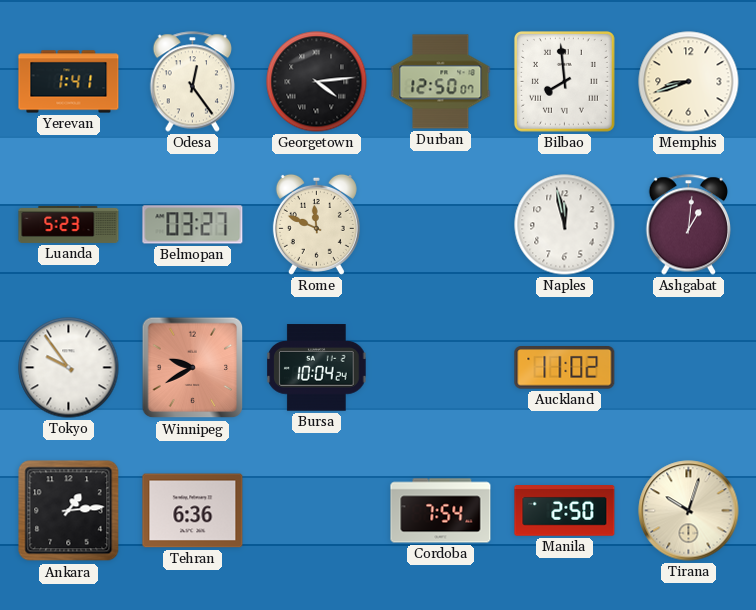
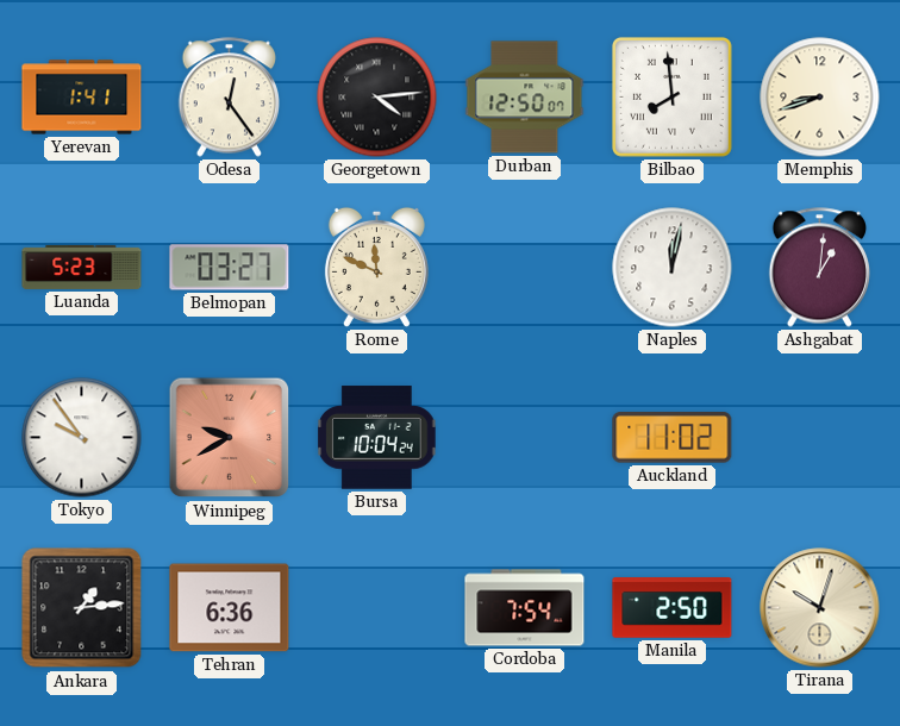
Naples: 11:58 -> 12:02 (673, 268)
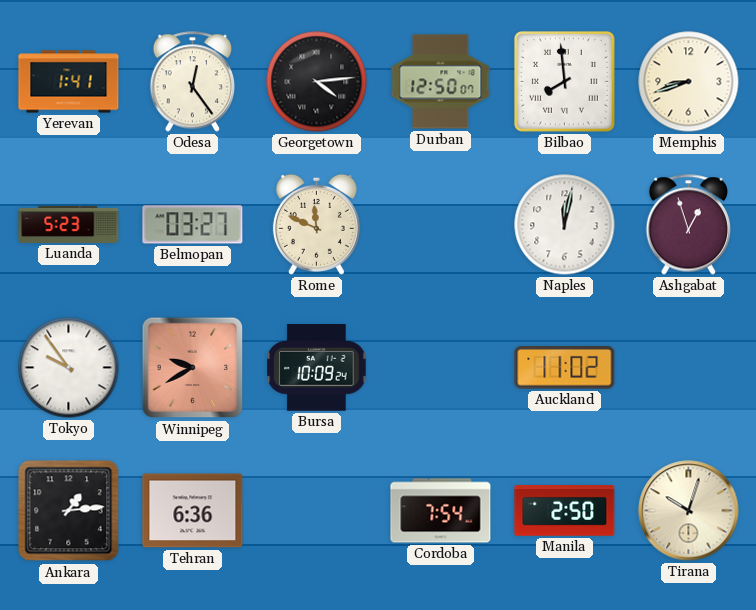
Ashgabat: 1:01 -> 12:57 (688, 225)
Bursa: 10:04 -> 10:09 (317, 368)
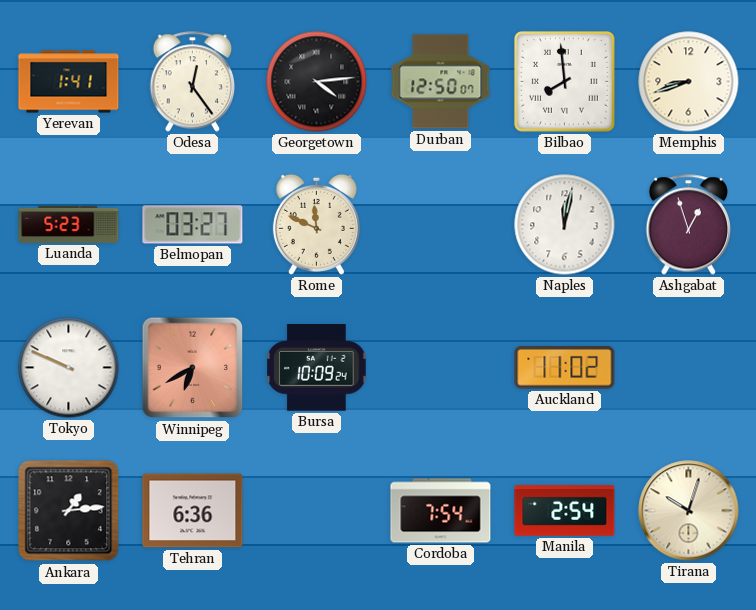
Tokyo: 9:54 -> 9:49 (69, 368)
Winnipeg: 9:40 -> 6:40 (193, 368)
Manila: 2:50 -> 2:54 (565, 511)
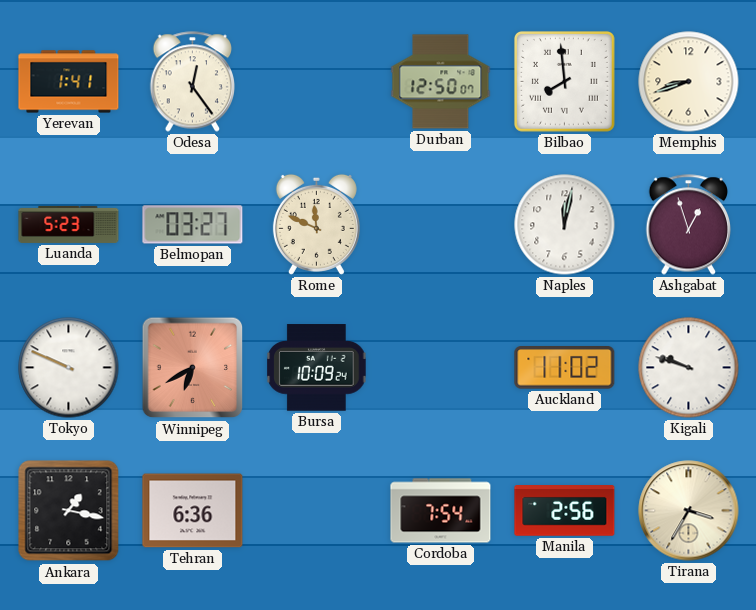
Georgetown: 4:14 -> none (317, 82)
Kigali: none -> 9:48 (689, 368)
Ankara: 1:14 -> 1:17 (69, 511)
Manila: 2:54 -> 2:56 (565, 511)
Tirana: 10:03 -> 3:35 (689, 511)
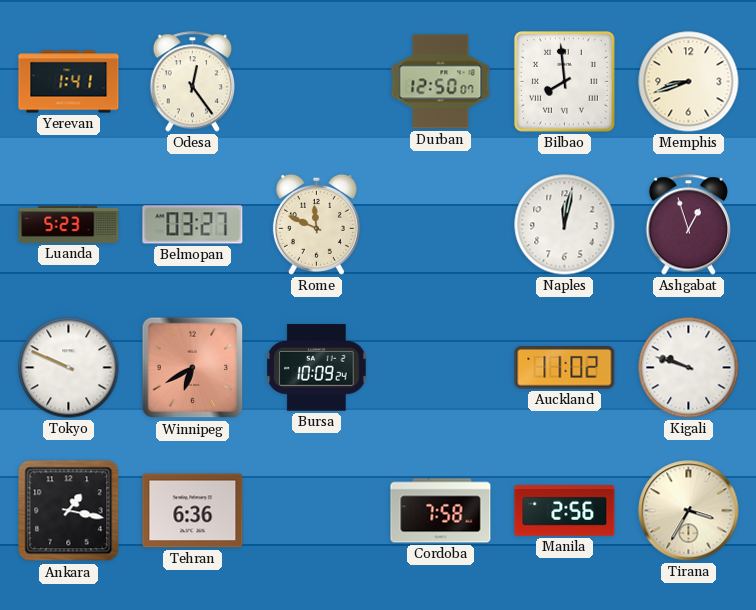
Cordoba: 7:54 -> 7:58 (441, 511)
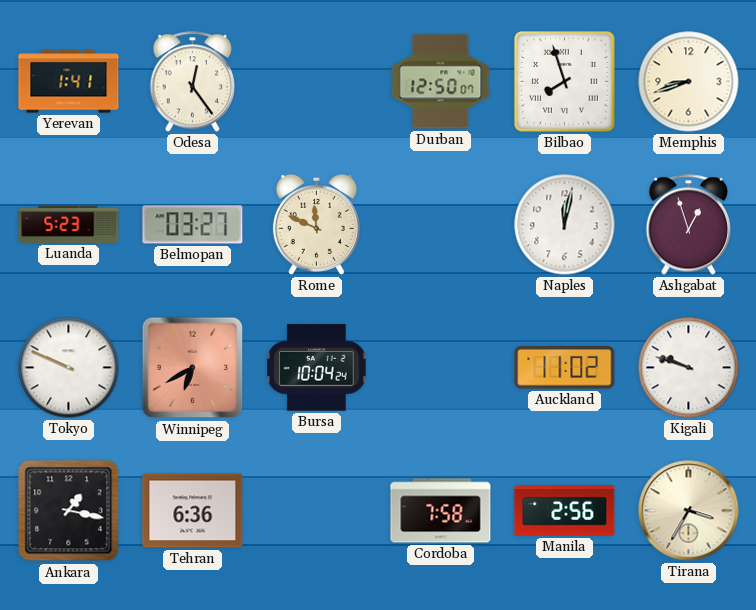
Bilbao: 7:59 -> 7:57 (564, 81)
Bursa: 10:09 -> 10:04 (317, 368)
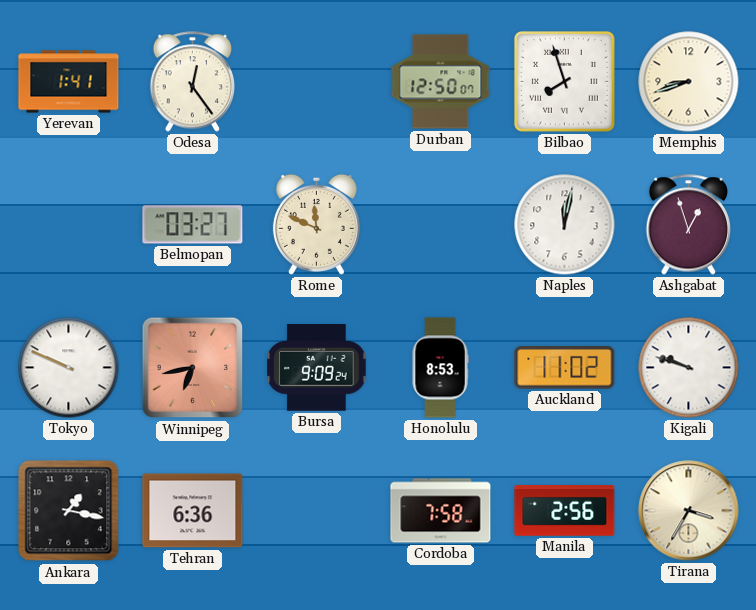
Luanda: 5:23 -> none (69, 224)
Winnipeg: 6:40 -> 6:43 (193, 368)
Bursa: 10:04 -> 9:09 (317, 368)
Honolulu: none -> 8:53 (440, 368)
